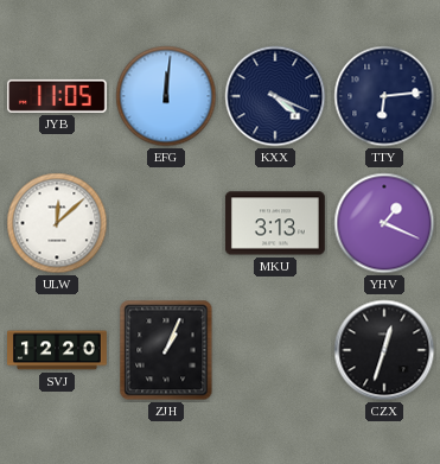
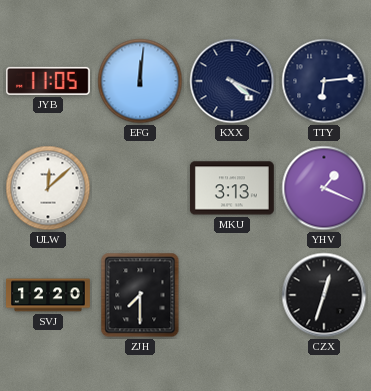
ZJH: 1:04 -> 7:30 (140, 295)
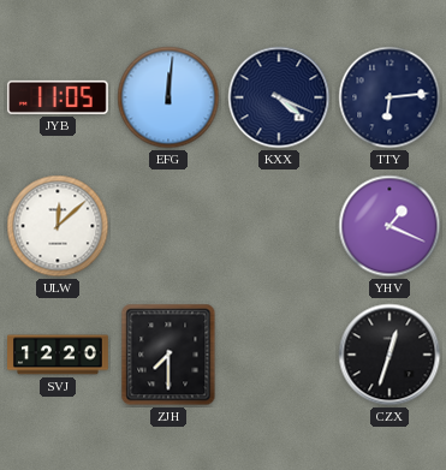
MKU: 3:13 -> none (232, 188)
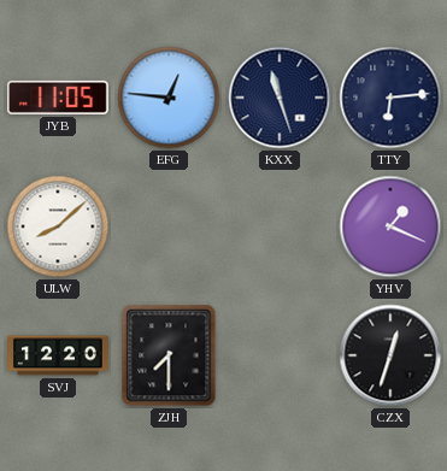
EFG: 12:01 -> 12:46 (169, 98)
KXX: 4:19 -> 11:27 (280, 98)
ULW: 12:08 -> 8:08 (58, 226)
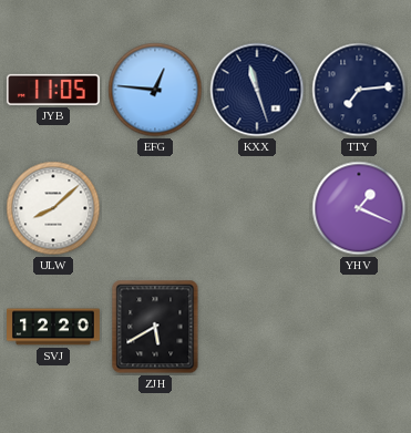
TTY: 6:14 -> 7:14 (359, 90)
ZJH: 7:30 -> 5:40 (155, 327)
CZX: 12:33 -> none (390, 355)
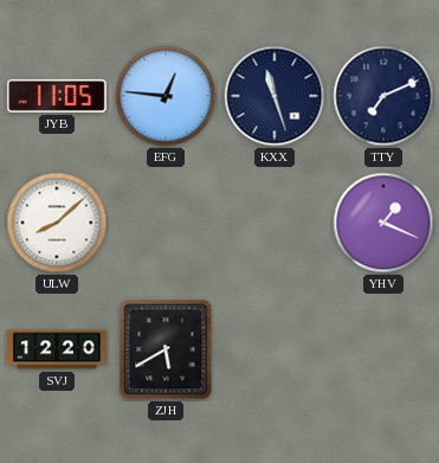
TTY: 7:14 -> 7:11 (383, 96)
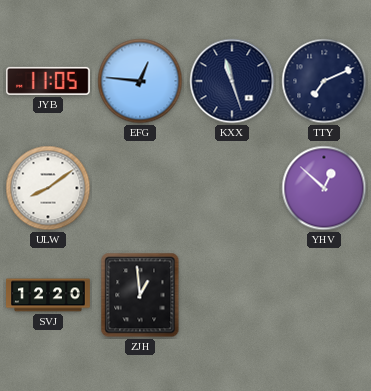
ULW: 8:08 -> 8:09 (48, 188)
YHV: 1:19 -> 12:52 (324, 188)
ZJH: 5:40 -> 12:59 (140, 295)
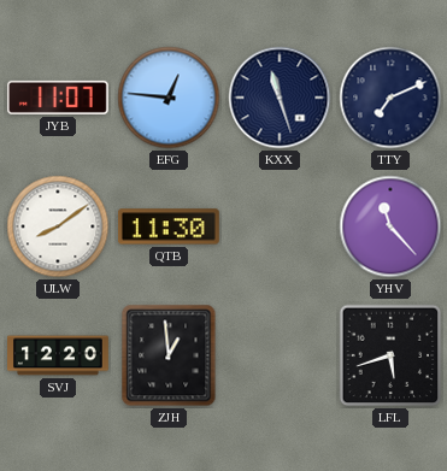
JYB: 11:05 -> 11:07 (58, 98)
QTB: none -> 11:30 (169, 226)
YHV: 12:52 -> 11:23 (390, 226)
LFL: none -> 5:42 (390, 355)
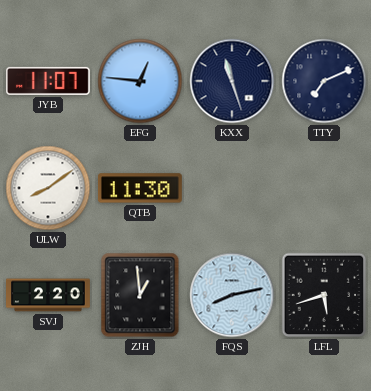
YHV: 11:23 -> none (390, 226)
SVJ: 12:20 -> 2:20 (49, 295)
FQS: none -> 8:13 (232, 295)
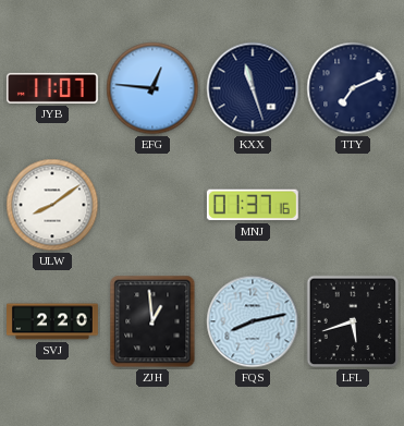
QTB: 11:30 -> none (140, 188)
MNJ: none -> 01:37 (253, 205)
